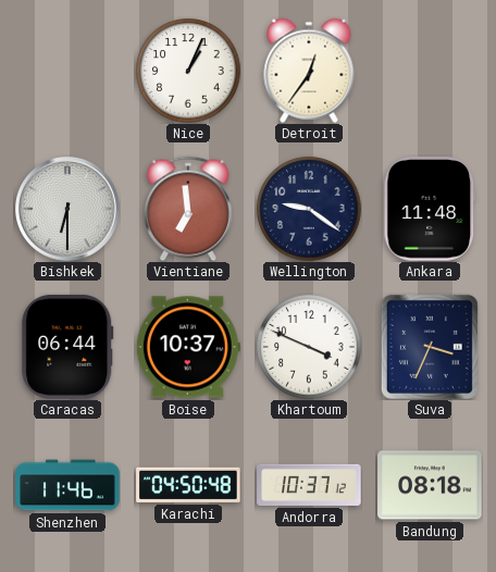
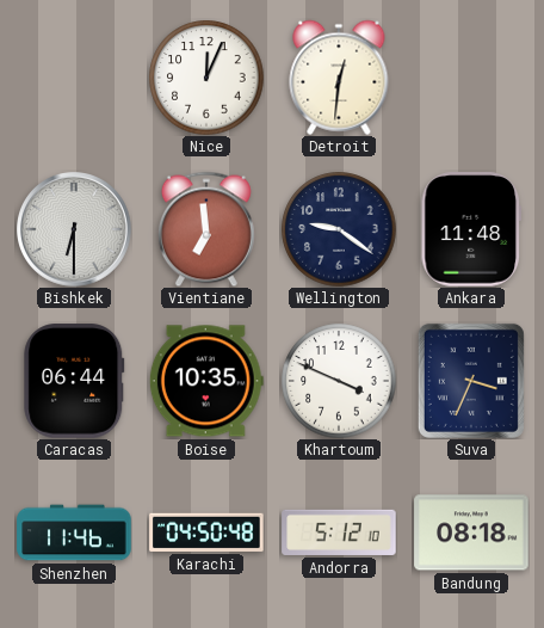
Nice: 1:04 -> 12:04 (206, 78)
Detroit: 12:36 -> 12:31 (339, 78)
Boise: 10:37 -> 10:35 (206, 381)
Andorra: 10:37 -> 5:12 (339, 532)
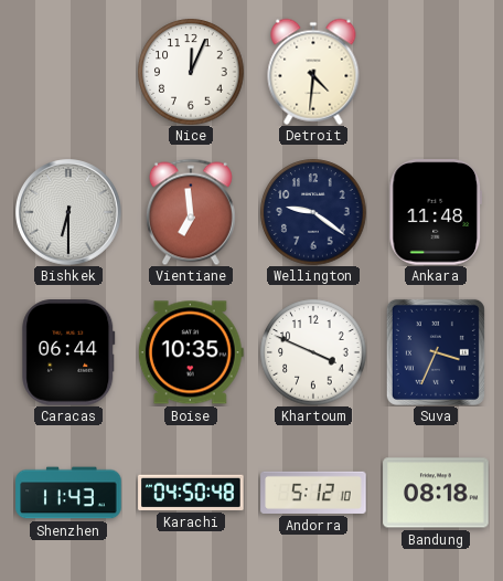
Detroit: 12:31 -> 4:31 (313, 72)
Shenzhen: 11:46 -> 11:43 (68, 493)
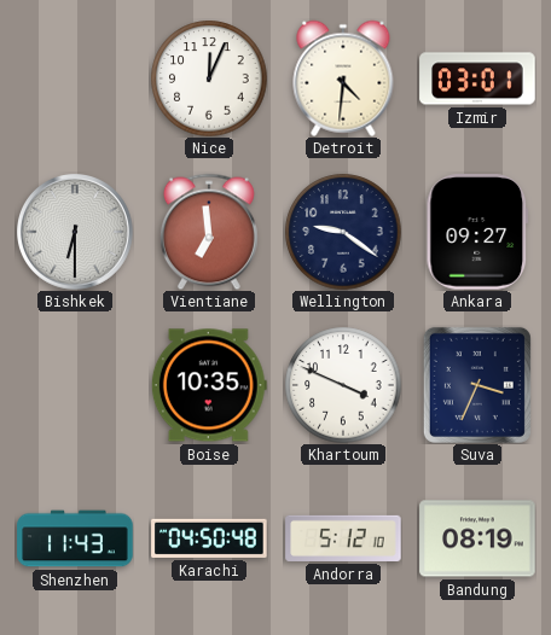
Izmir: none -> 03:01 (477, 78)
Ankara: 11:48 -> 09:27 (477, 232)
Caracas: 06:44 -> none (68, 352)
Bandung: 08:18 -> 08:19 (477, 538)
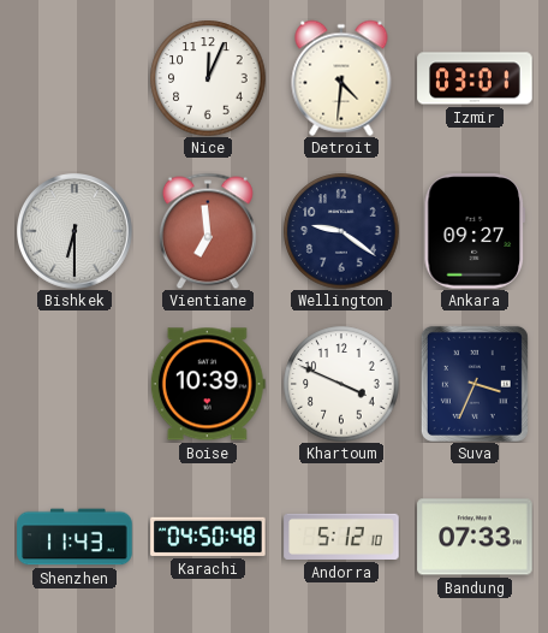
Boise: 10:35 -> 10:39 (208, 384)
Bandung: 08:19 -> 07:33 (475, 537)
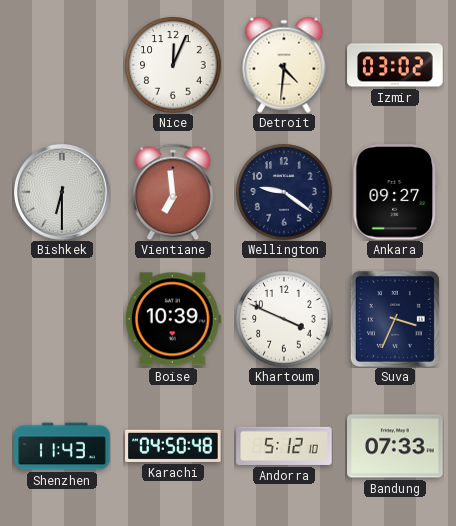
Izmir: 03:01 -> 03:02 (395, 65)
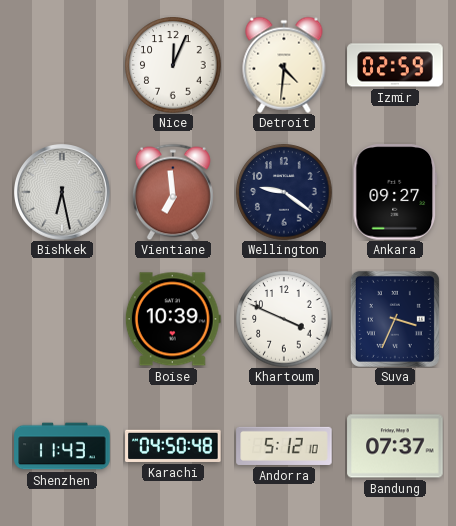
Izmir: 03:02 -> 02:59 (395, 65)
Bishkek: 6:30 -> 6:28 (63, 193)
Bandung: 07:33 -> 07:37 (395, 446)
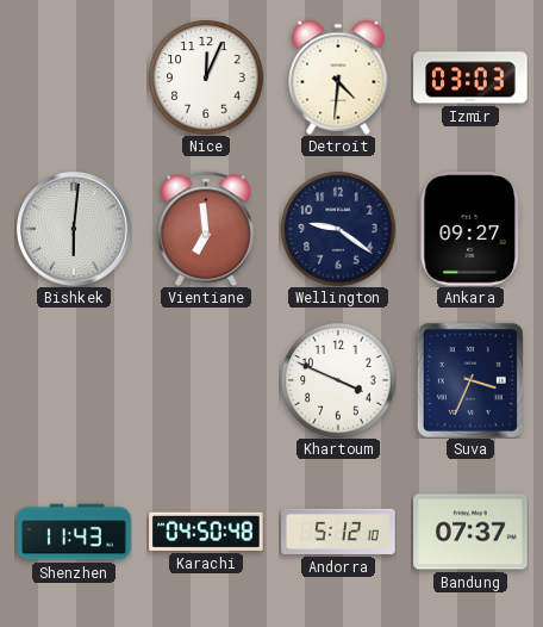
Izmir: 02:59 -> 03:03 (470, 77)
Bishkek: 6:28 -> 6:01 (75, 230)
Boise: 10:39 -> none (173, 319)
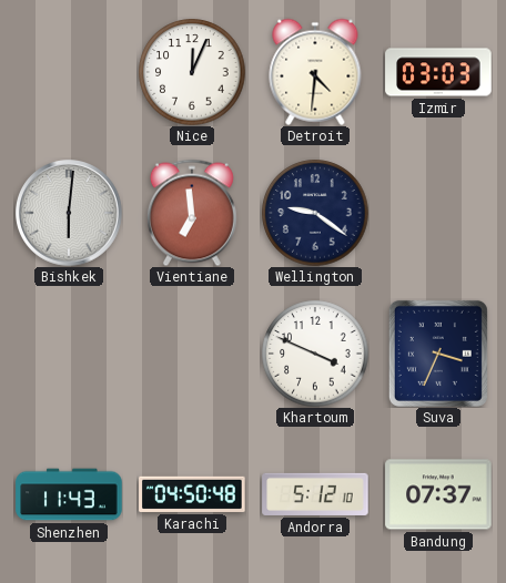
Ankara: 09:27 -> none (470, 229)
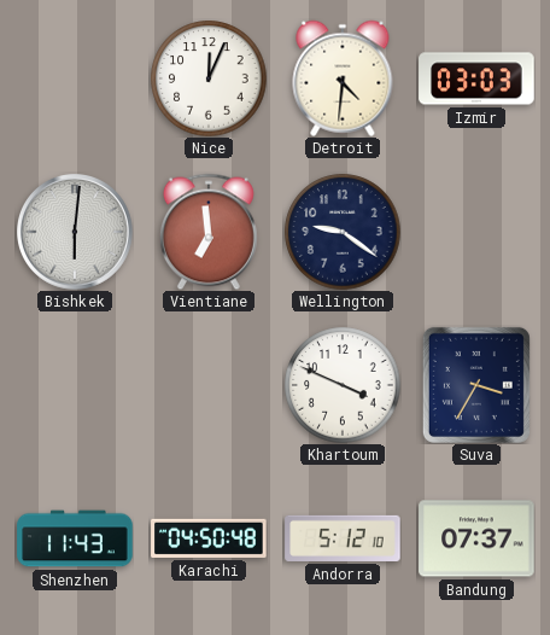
Suva: 3:34 -> 3:35 (476, 385)
